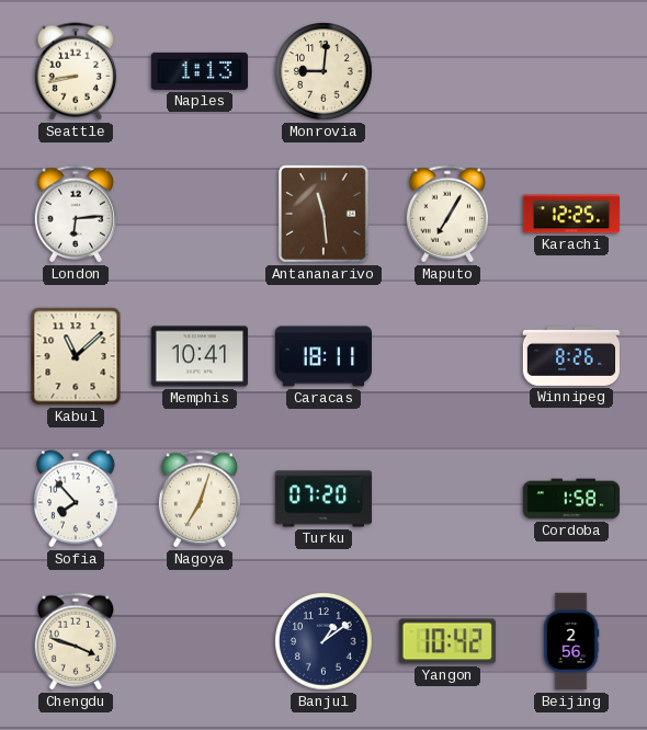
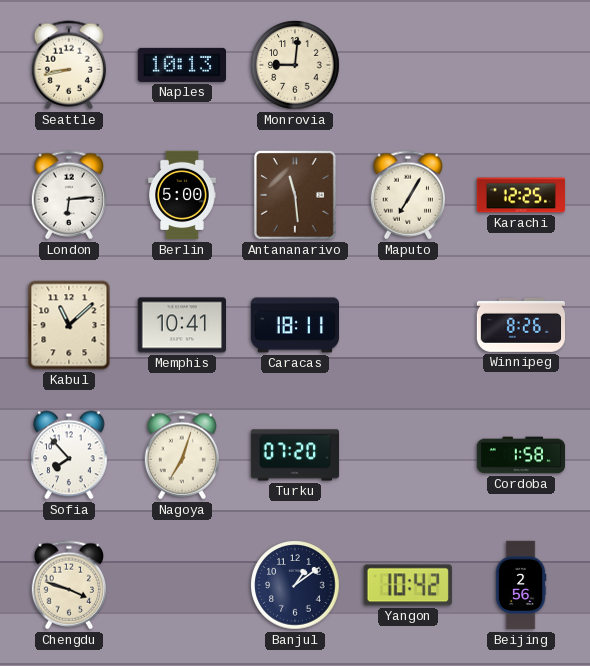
Naples: 1:13 -> 10:13 (181, 65)
Berlin: none -> 5:00 (182, 195)
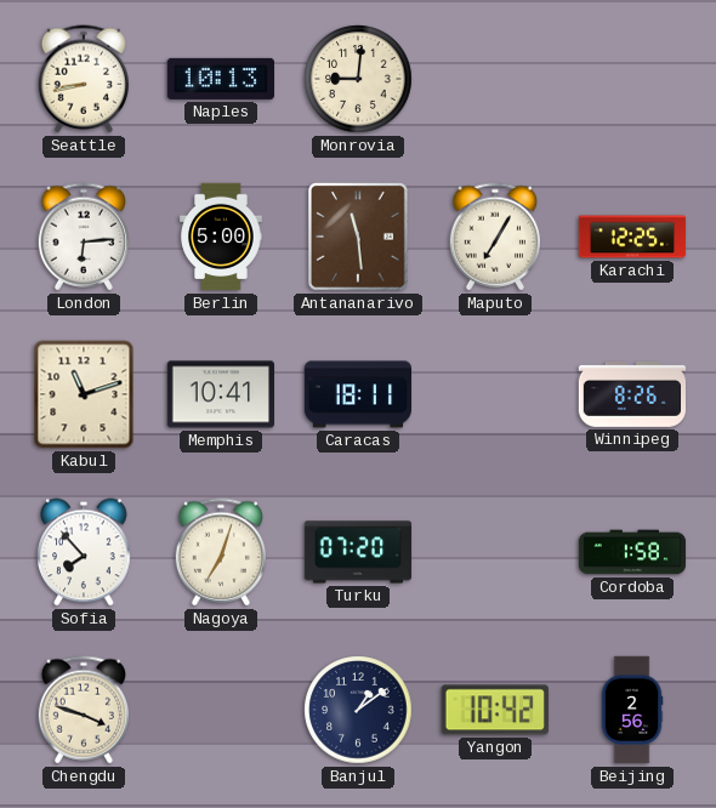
Kabul: 11:08 -> 11:12 (84, 394)
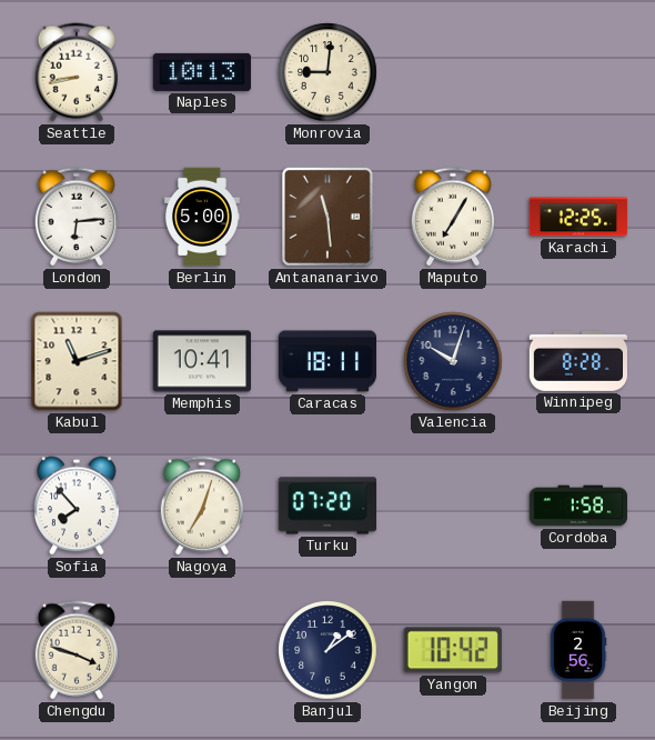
Valencia: none -> 10:03 (453, 361)
Winnipeg: 8:26 -> 8:28 (577, 361)
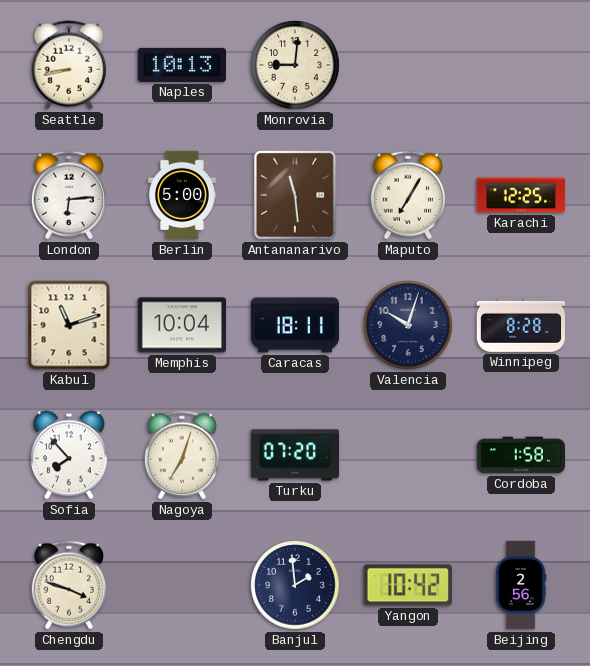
Memphis: 10:41 -> 10:04 (181, 325)
Banjul: 1:09 -> 1:59 (295, 585)
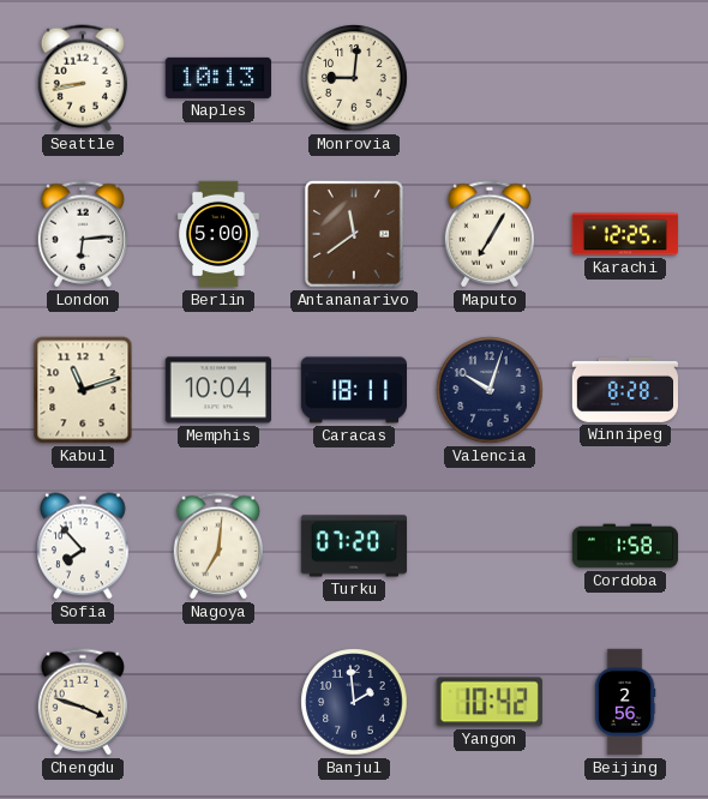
Antananarivo: 11:29 -> 11:39 (354, 234)
Nagoya: 7:03 -> 7:01 (217, 546)
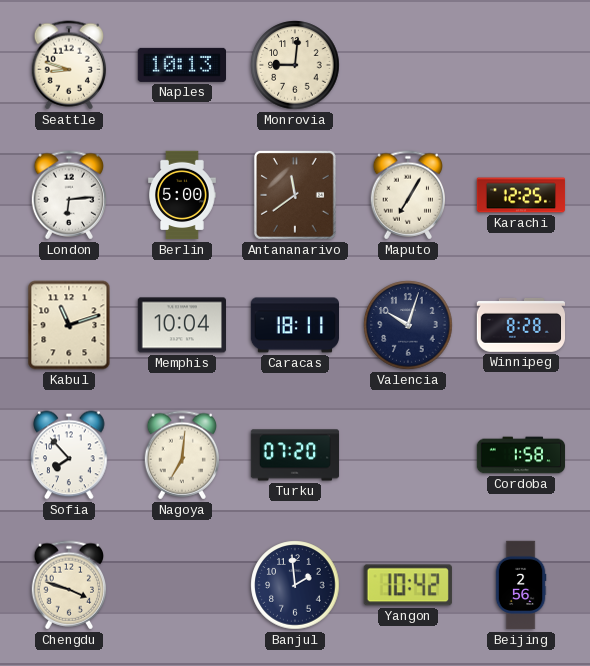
Seattle: 8:43 -> 8:48 (68, 65)
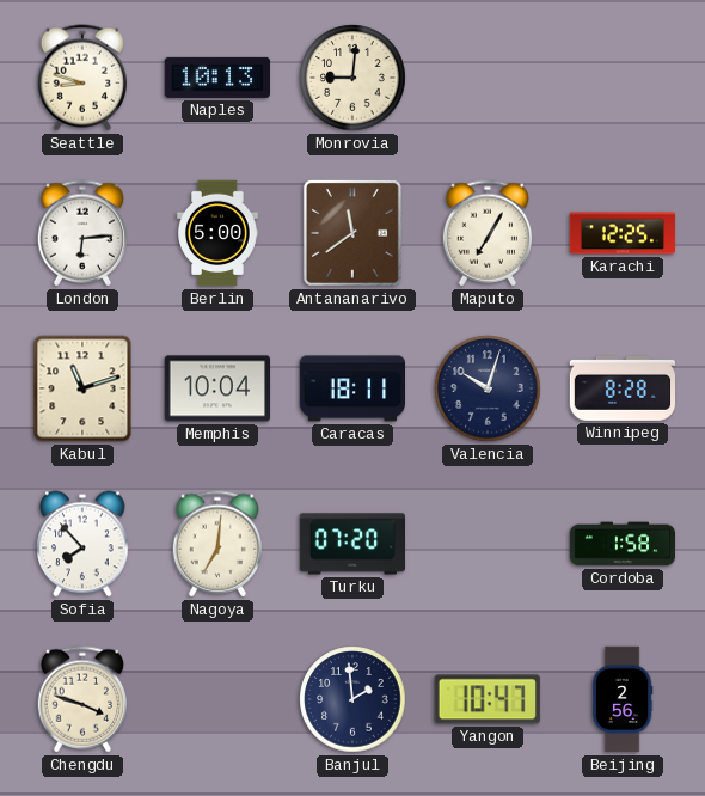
Yangon: 10:42 -> 10:47 (488, 699)
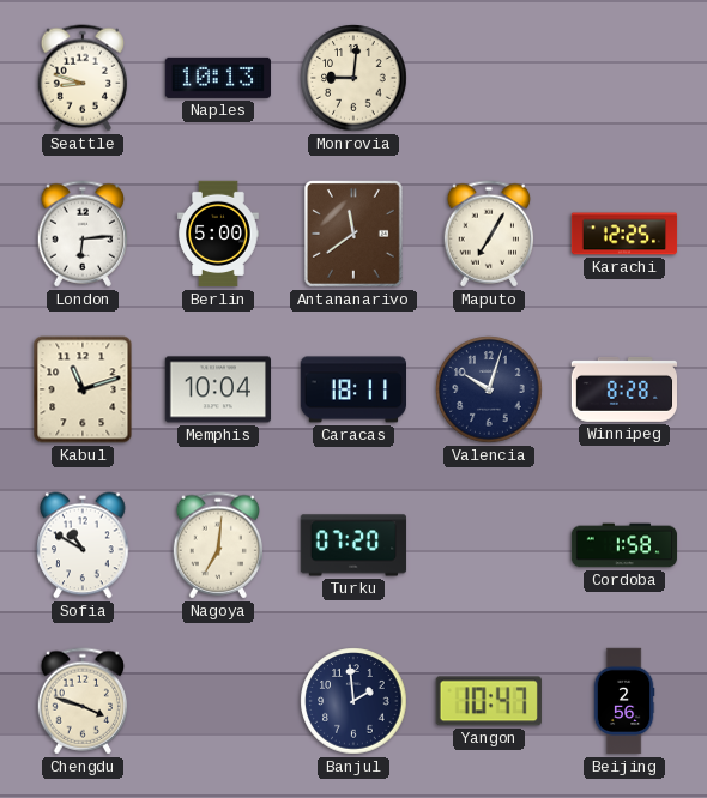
Sofia: 7:53 -> 10:50 (83, 545)
